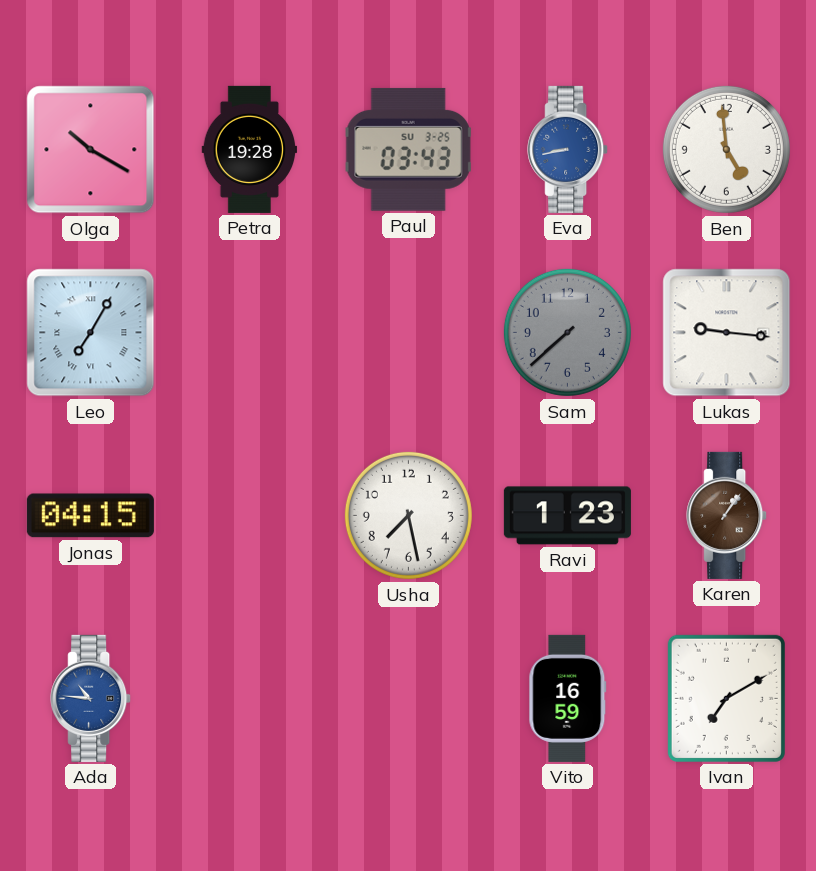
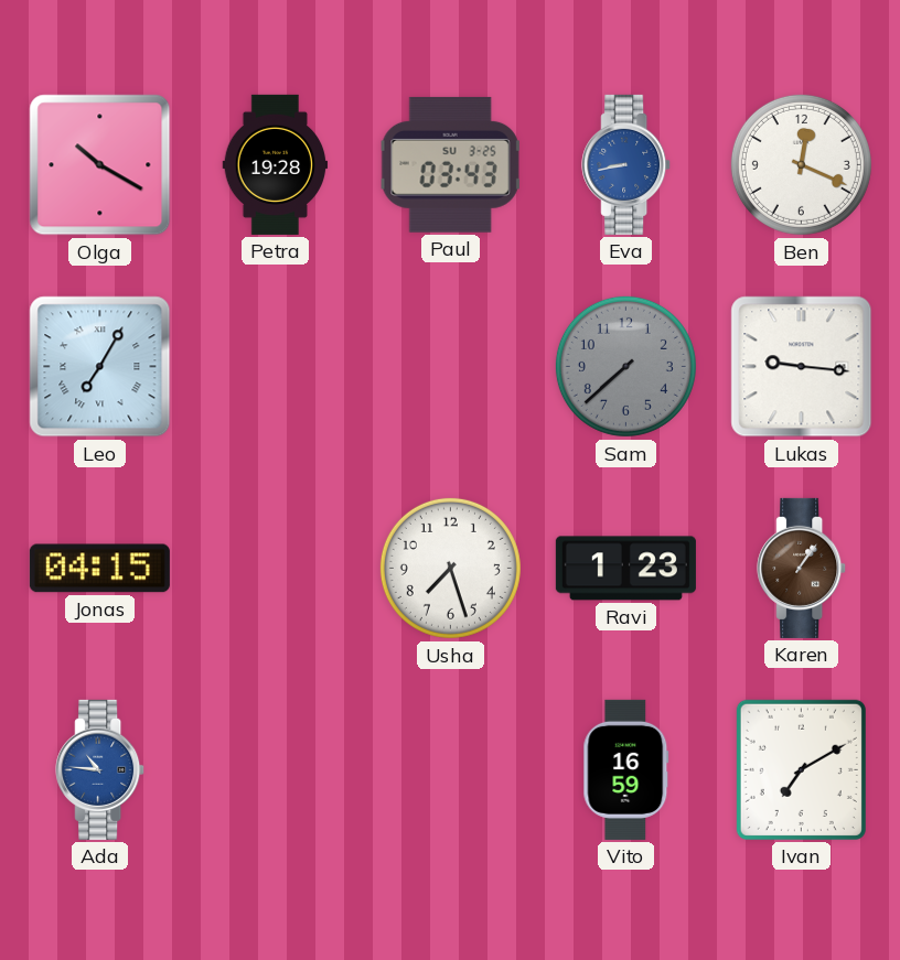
Ben: 4:59 -> 12:19 (801, 164)
Usha: 7:28 -> 7:27 (450, 568)
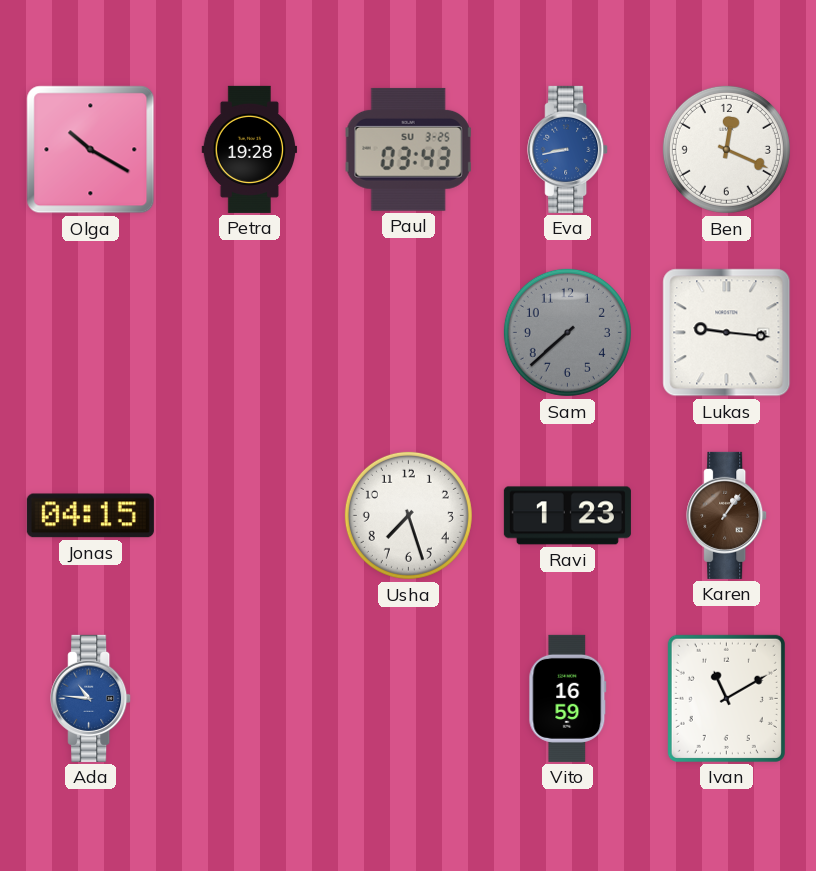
Leo: 7:05 -> none (100, 367)
Ivan: 7:10 -> 11:10 (726, 698)
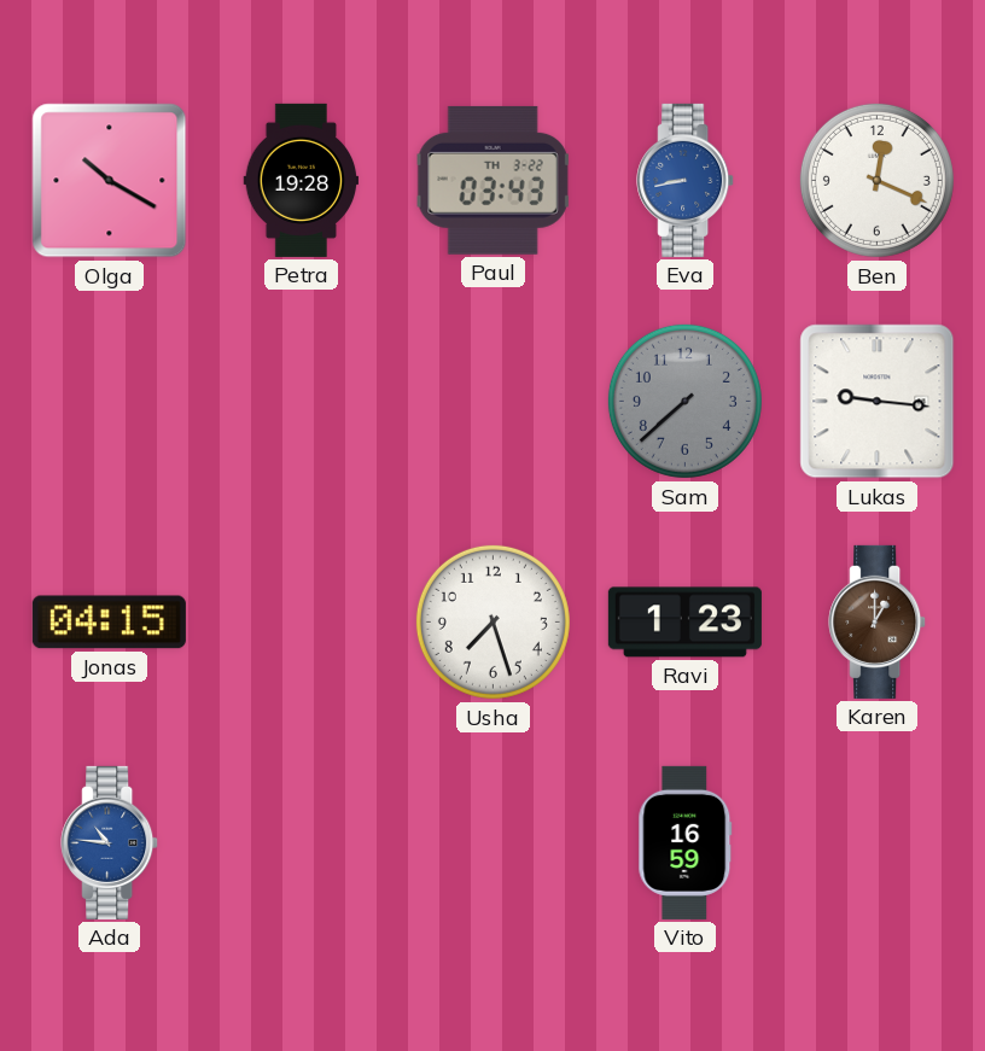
Paul date: SU 3-25 -> TH 3-22 (494, 180)
Karen: 1:06 -> 1:00 (878, 621)
Ivan: 11:10 -> none (726, 698)
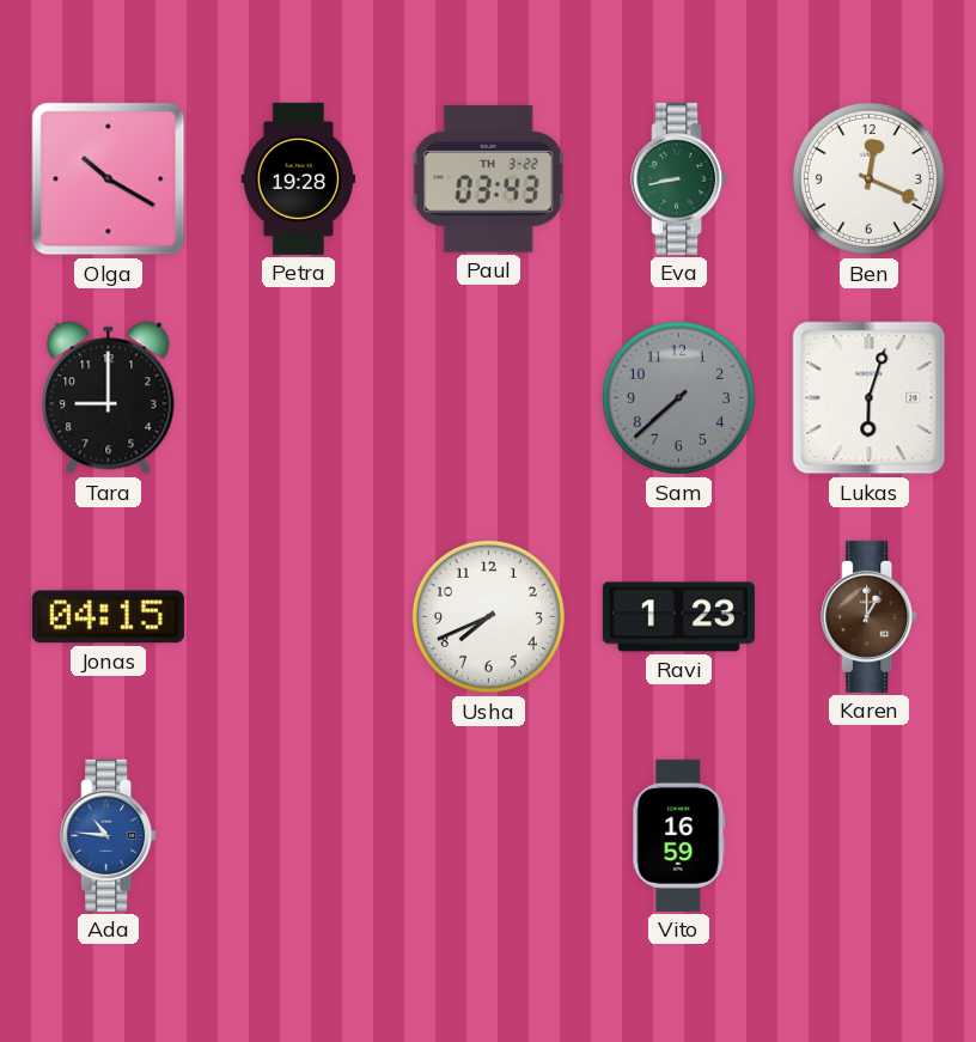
Eva dial: blue -> green (679, 178)
Tara: none -> 9:00 (109, 398)
Lukas: 9:16 -> 6:03 (870, 398)
Usha: 7:27 -> 7:41 (488, 616)
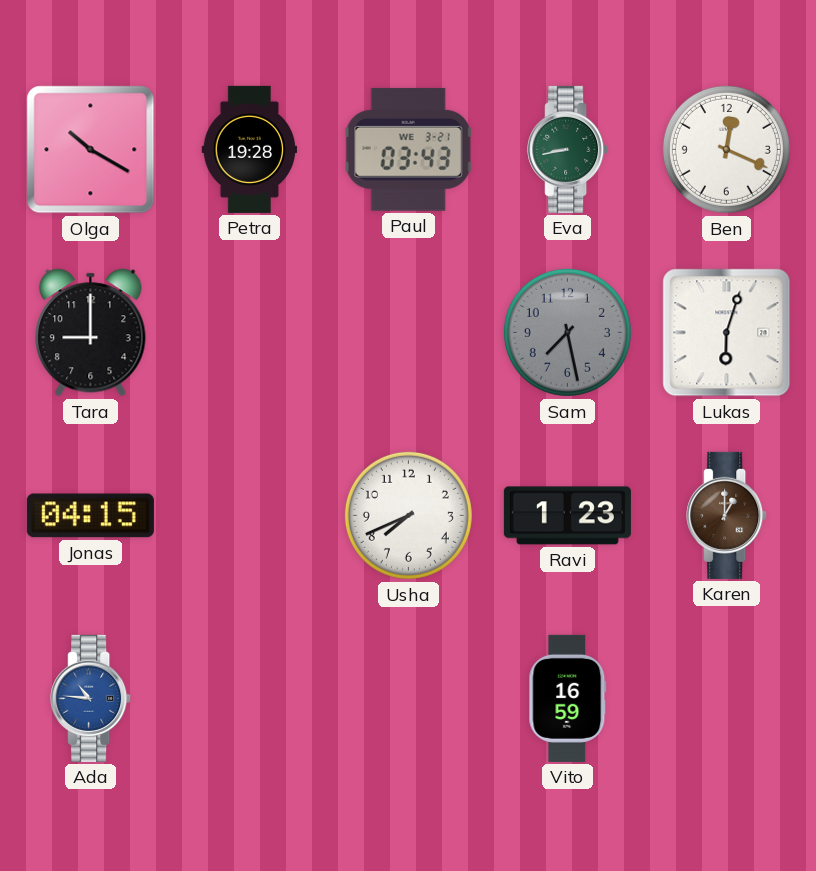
Paul date: TH 3-22 -> WE 3-21 (409, 149)
Sam: 7:38 -> 7:28 (567, 332)
